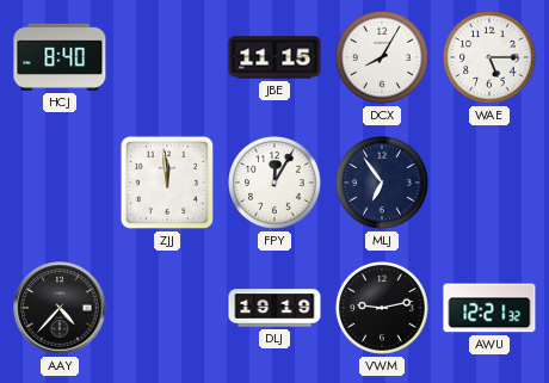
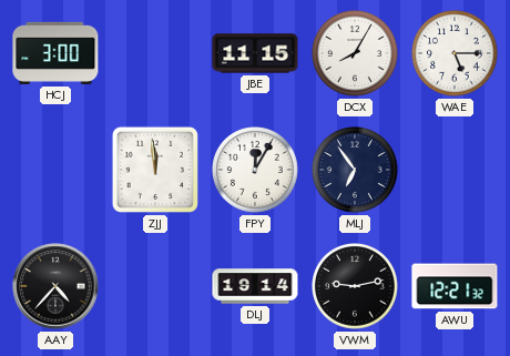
HCJ: 8:40 -> 3:00 (55, 53)
DLJ: 19:19 -> 19:14 (255, 286)
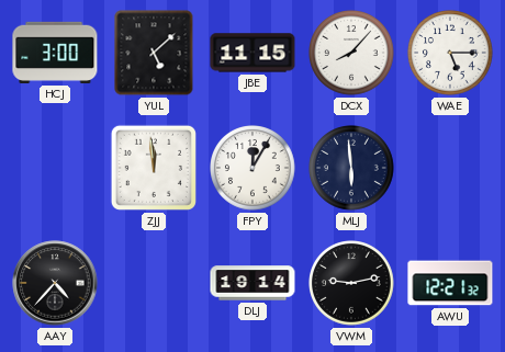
YUL: none -> 5:08 (154, 53)
DCX: 8:05 -> 8:07 (352, 54)
MLJ: 6:54 -> 5:59 (352, 169)
